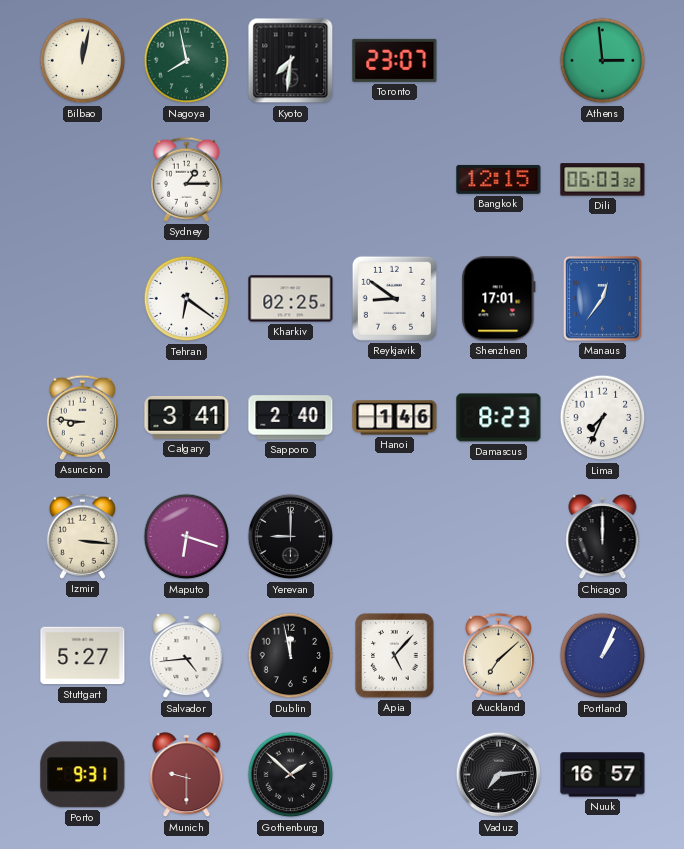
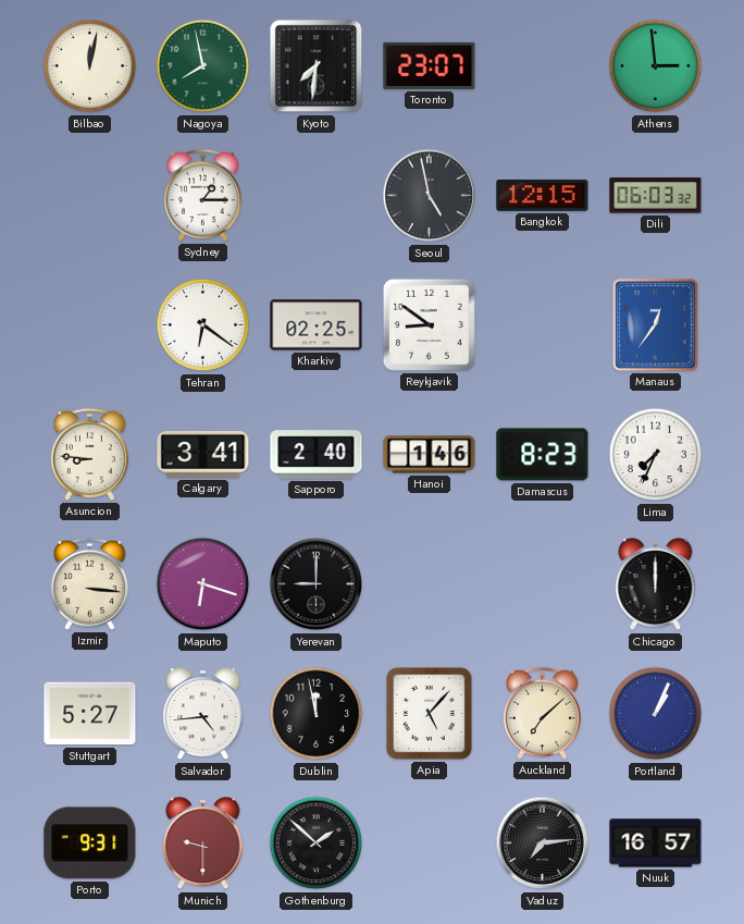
Seoul: none -> 4:58 (430, 196)
Shenzhen: 17:01 -> none (499, 299)
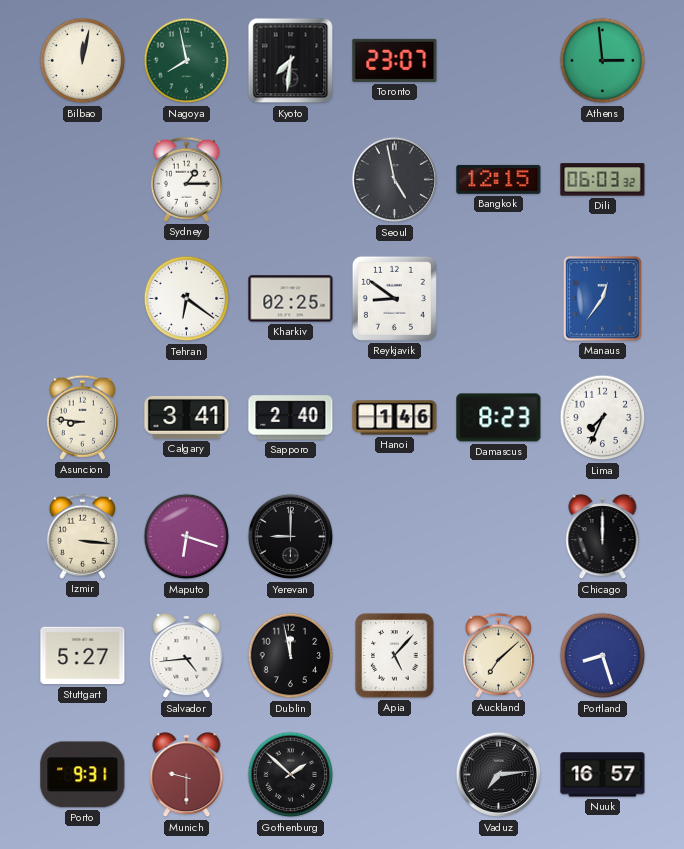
Portland: 1:04 -> 8:27 (603, 656)
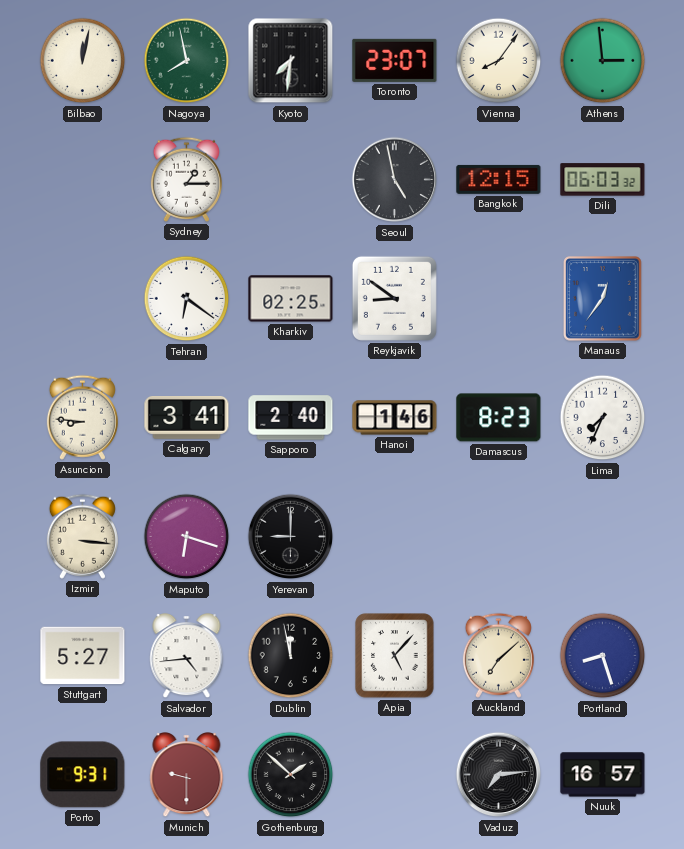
Vienna: none -> 8:06 (499, 61)
Chicago: 12:00 -> none (603, 538)
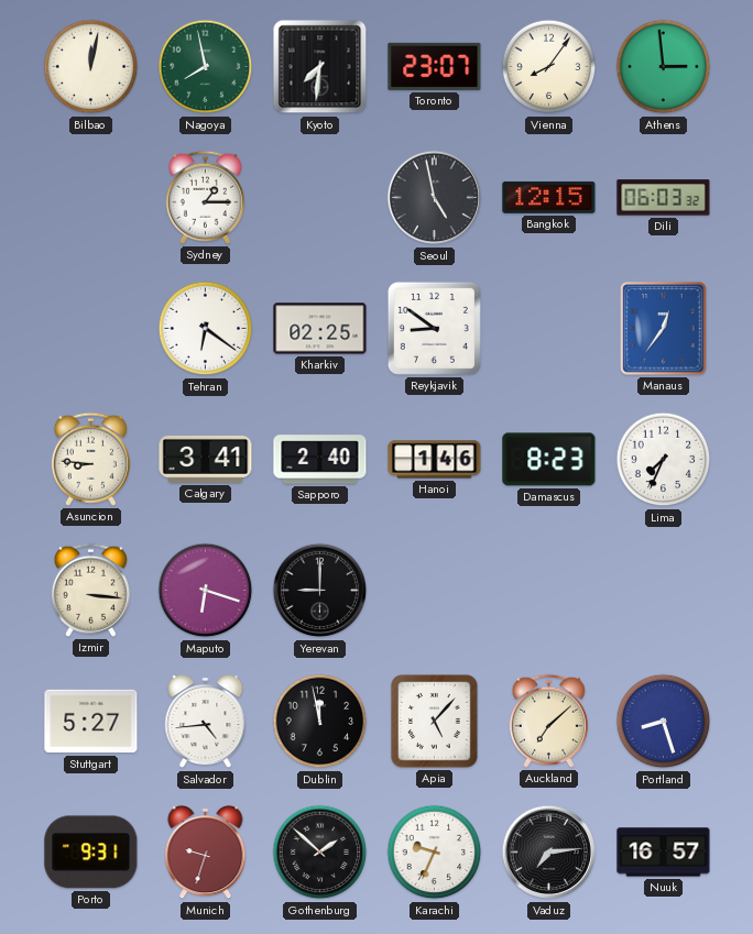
Munich: 9:30 -> 9:33 (206, 854)
Karachi: none -> 9:34 (435, 853)
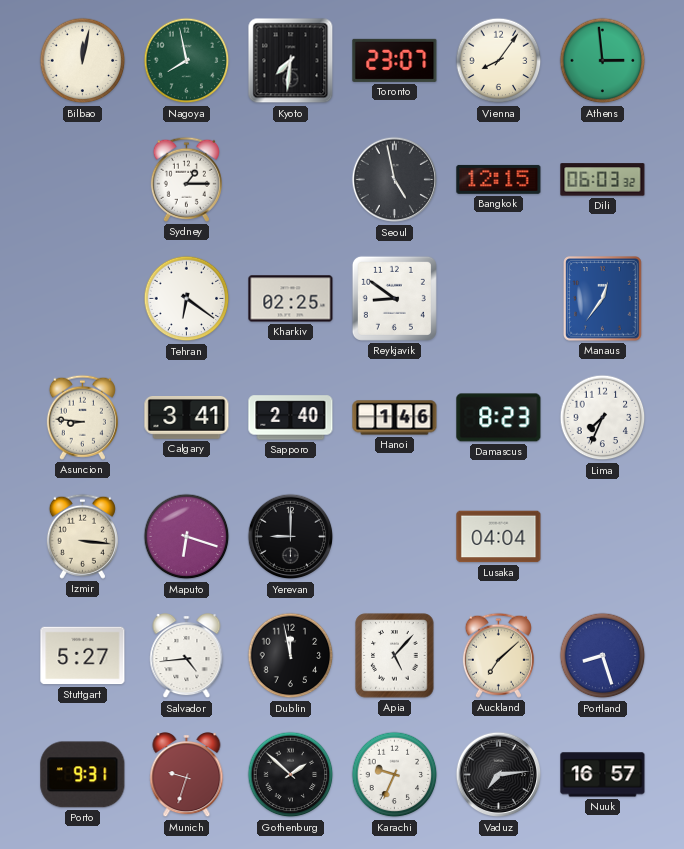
Lusaka: none -> 04:04 (499, 537)
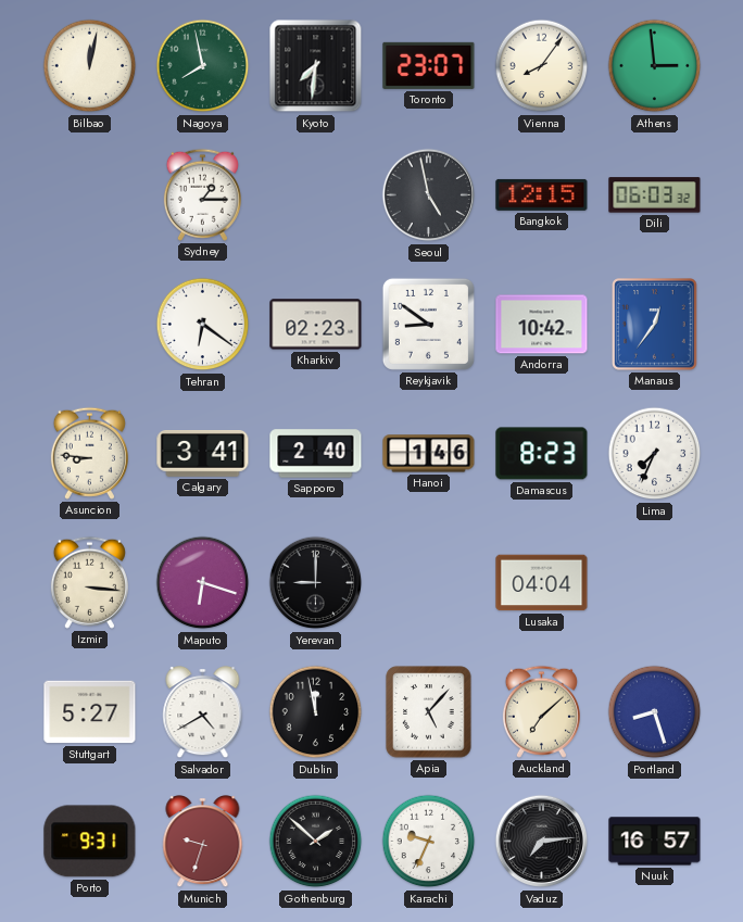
Kharkiv: 02:25 -> 02:23 (316, 325)
Andorra: none -> 10:42 (542, 325)
Salvador: 4:44 -> 4:40 (203, 713)
